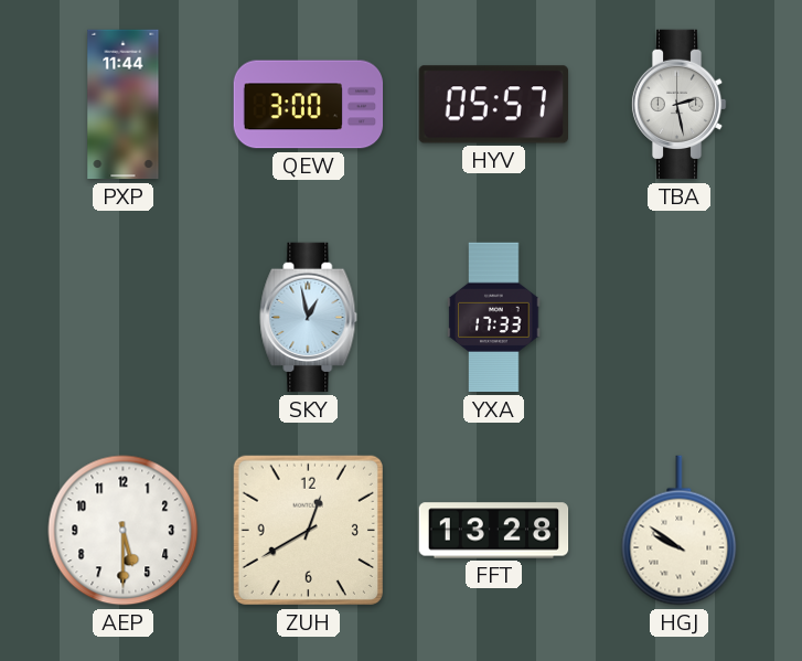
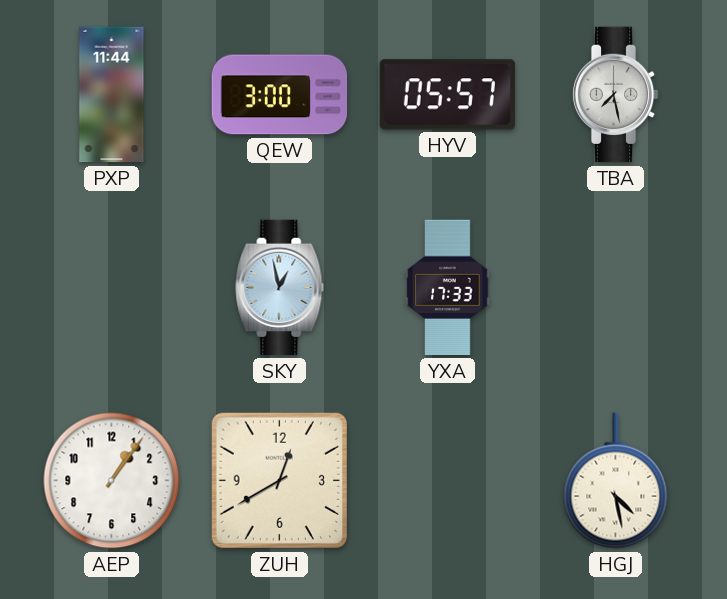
TBA: 2:28 -> 7:28 (615, 95)
AEP: 5:30 -> 1:06 (112, 481)
FFT: 13:28 -> none (494, 531)
HGJ: 9:51 -> 4:28 (616, 481)
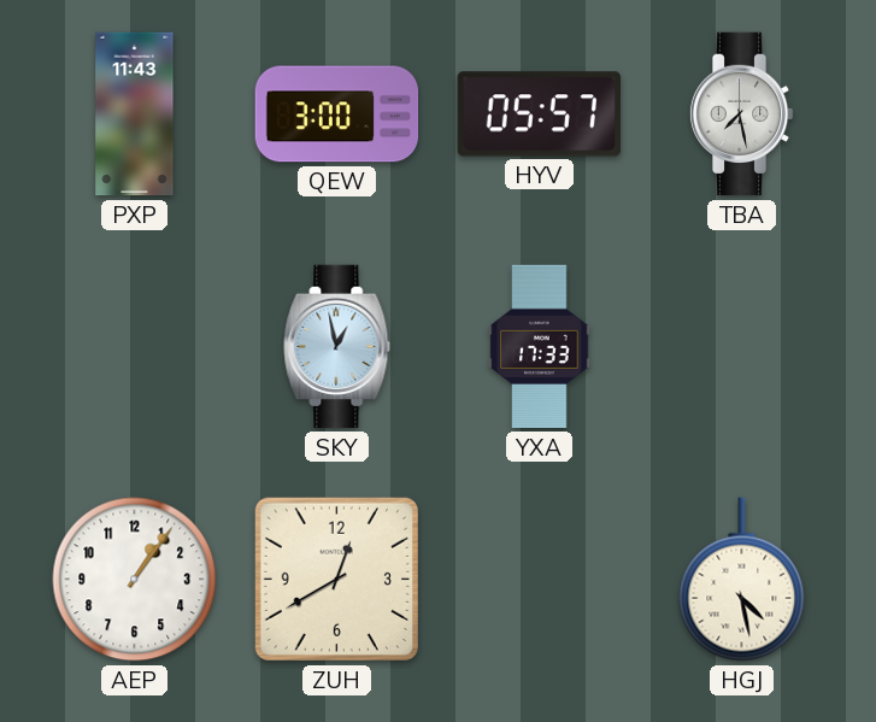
PXP: 11:44 -> 11:43 (135, 115)
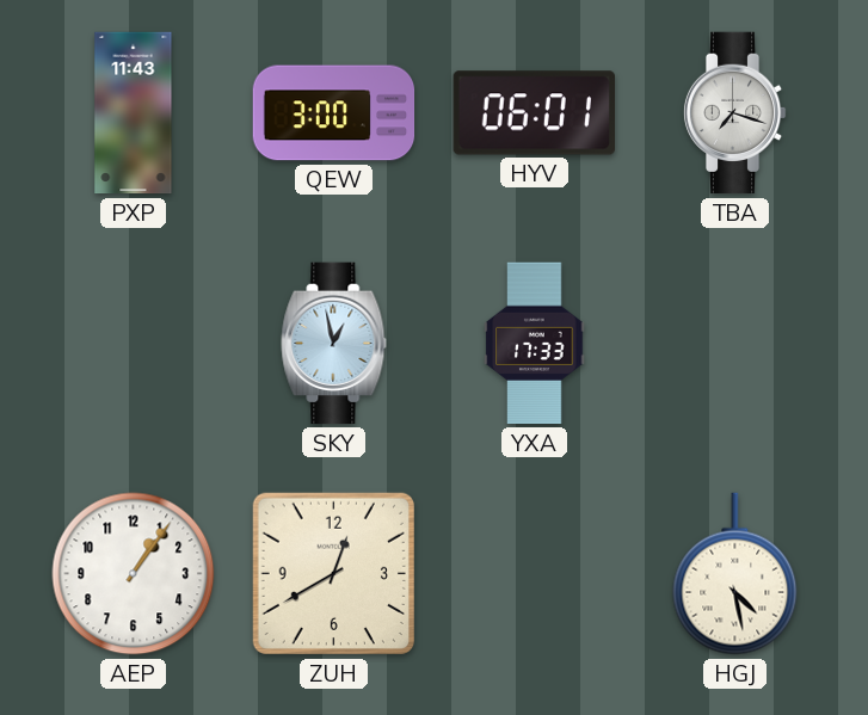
HYV: 05:57 -> 06:01 (534, 113)
TBA: 7:28 -> 7:18 (734, 113)
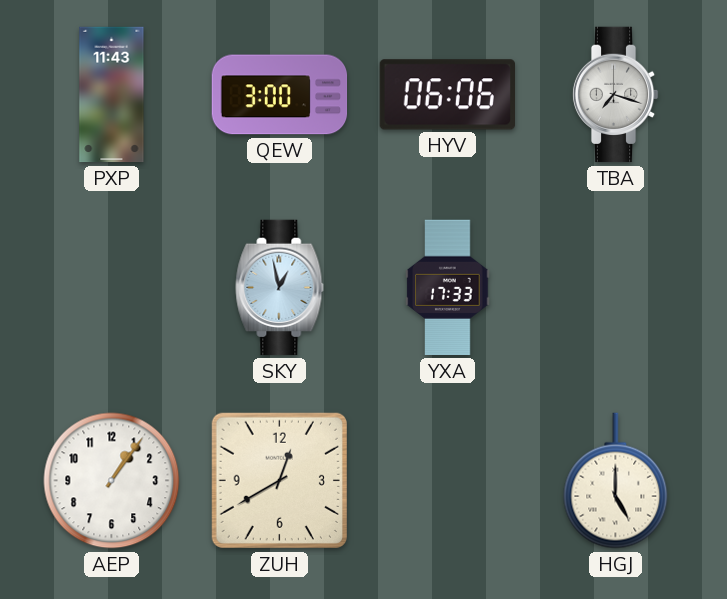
HYV: 06:01 -> 06:06 (447, 95)
HGJ: 4:28 -> 5:00 (616, 481)
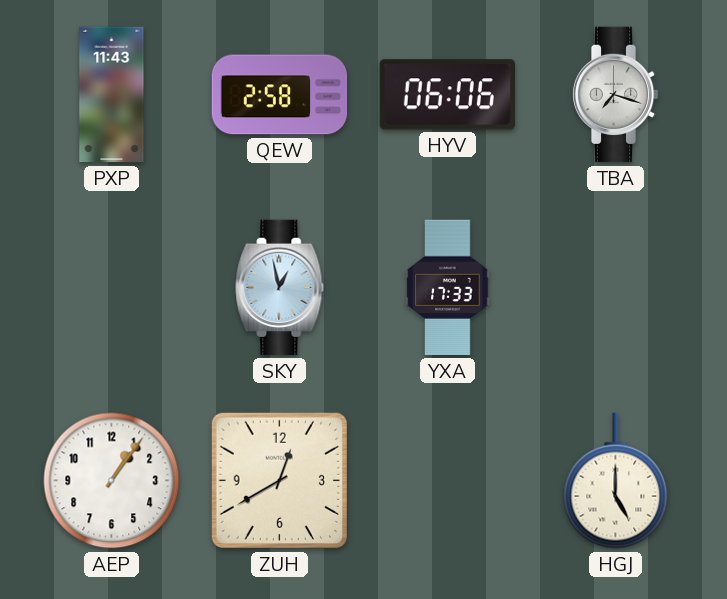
QEW: 3:00 -> 2:58 (280, 95)
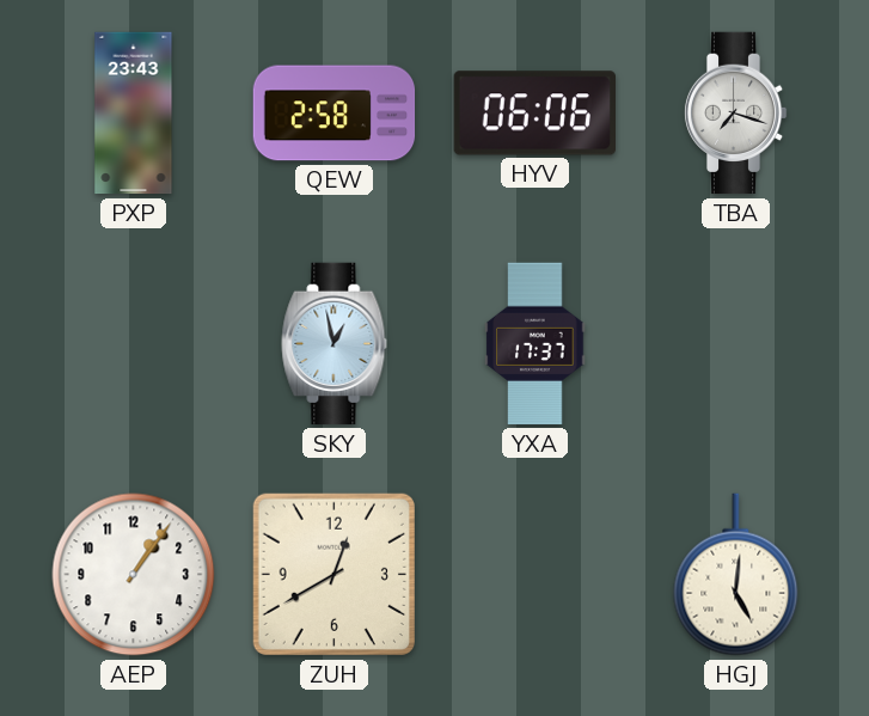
PXP: 11:43 -> 23:43 (134, 114)
YXA: 17:33 -> 17:37 (536, 344)
HGJ: 5:00 -> 5:01 (736, 575)
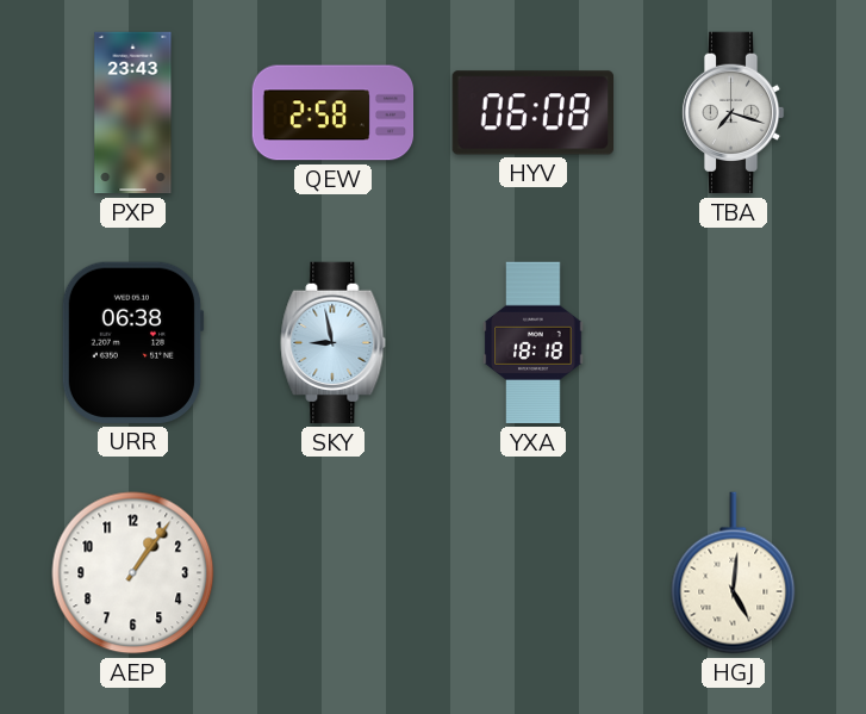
HYV: 06:06 -> 06:08 (532, 113)
URR: none -> 06:38 (132, 342)
SKY: 12:58 -> 8:58 (334, 343)
YXA: 17:37 -> 18:18 (534, 343)
ZUH: 12:40 -> none (333, 574)
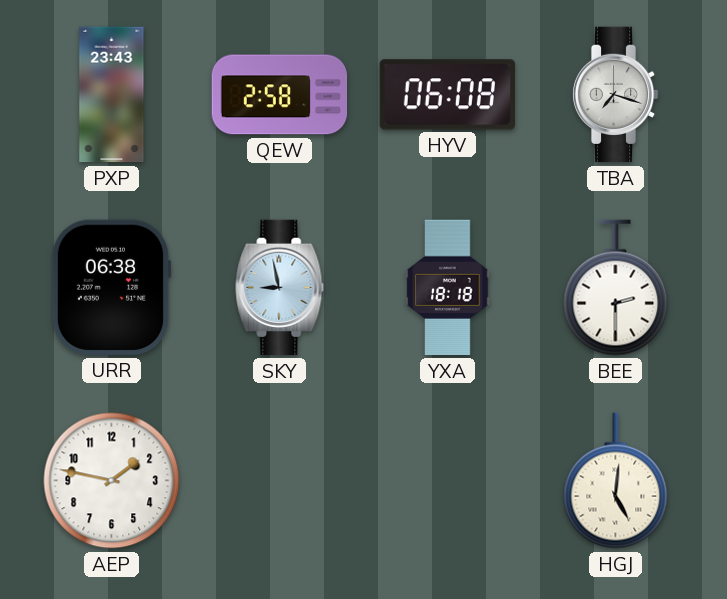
BEE: none -> 2:30 (616, 288)
AEP: 1:06 -> 1:47 (112, 481)
